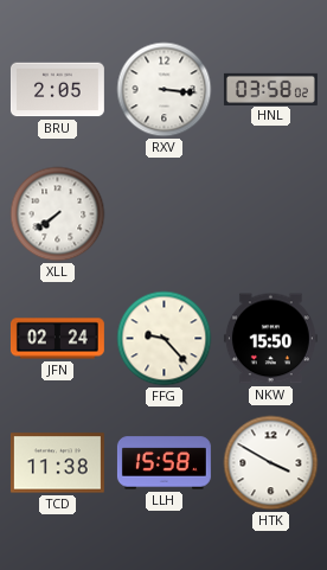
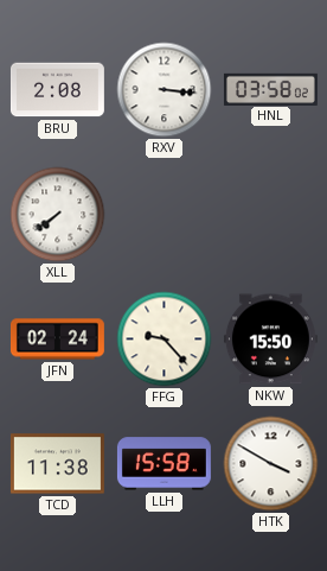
BRU: 2:05 -> 2:08 (57, 90)
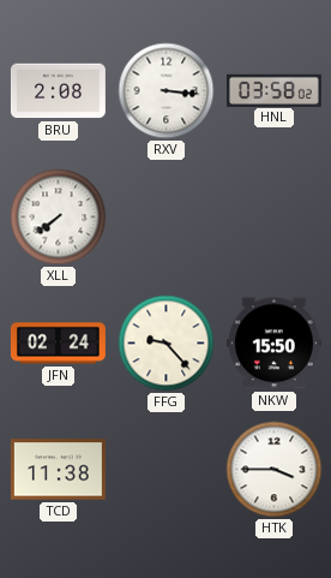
LLH: 15:58 -> none (163, 464)
HTK: 3:50 -> 3:45 (275, 470)
